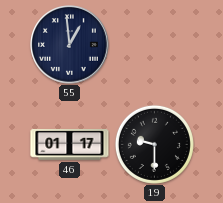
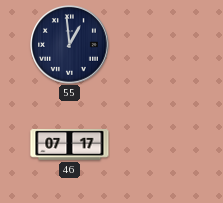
46: 01:17 -> 07:17 (70, 145)
19: 9:30 -> none (154, 144)
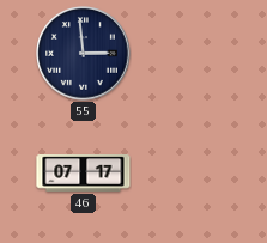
55: 12:59 -> 2:59 (84, 54)
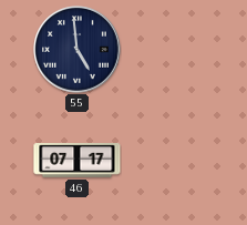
55: 2:59 -> 4:59 (78, 50)
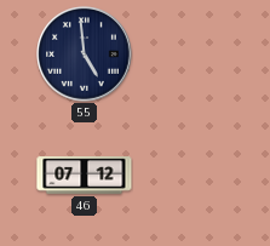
46: 07:17 -> 07:12 (85, 176)
